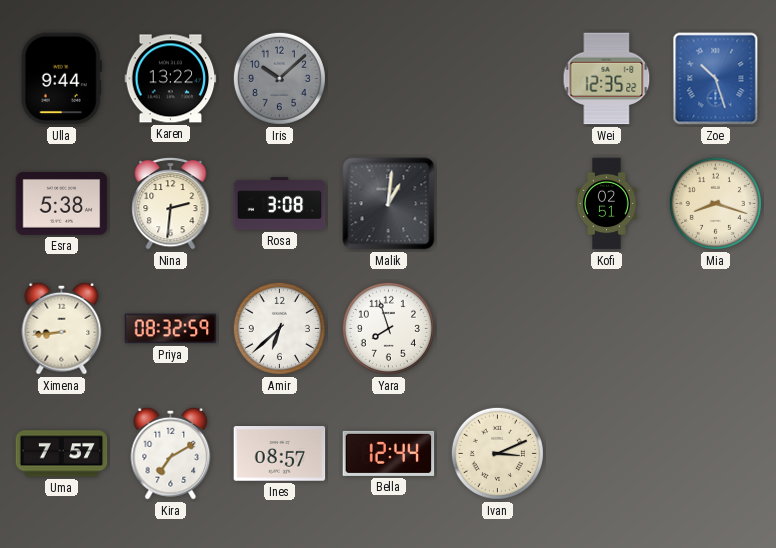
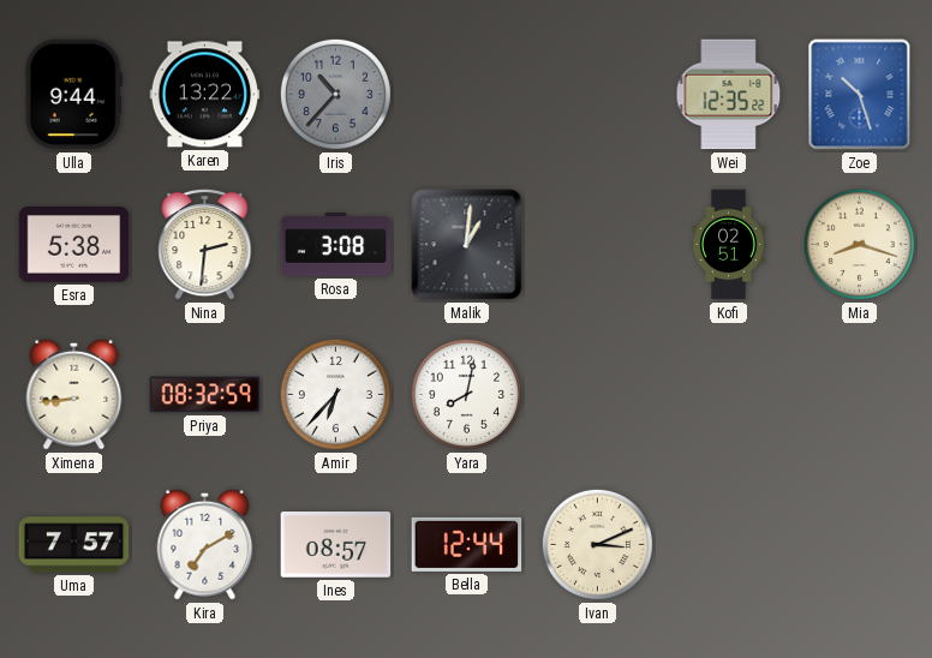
Iris: 10:08 -> 10:37 (335, 94)
Amir: 6:38 -> 6:37 (335, 394)
Yara: 7:57 -> 8:02 (466, 394)
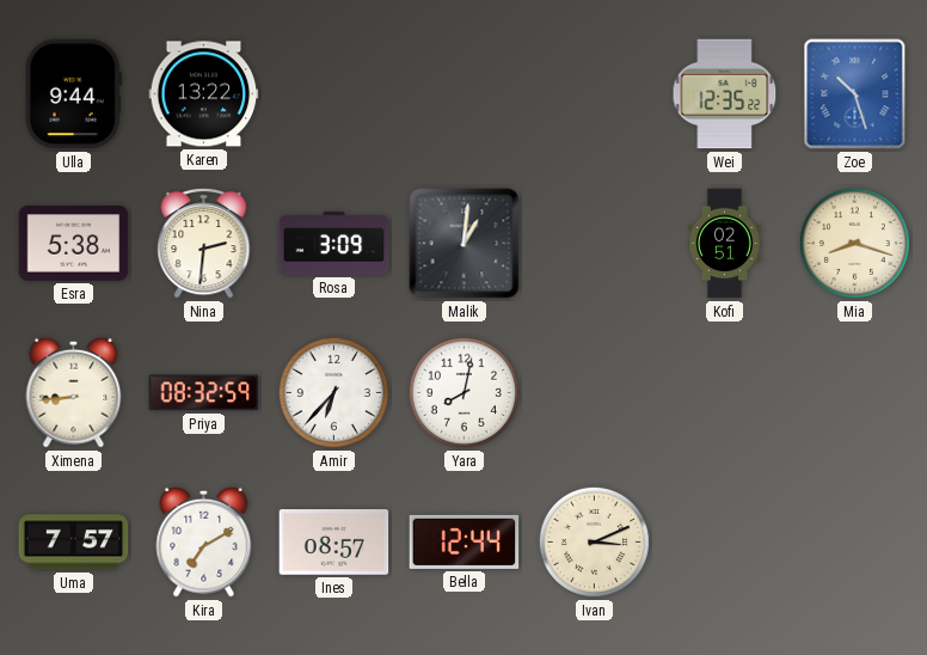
Iris: 10:37 -> none (335, 94)
Rosa: 3:08 -> 3:09 (334, 244)
